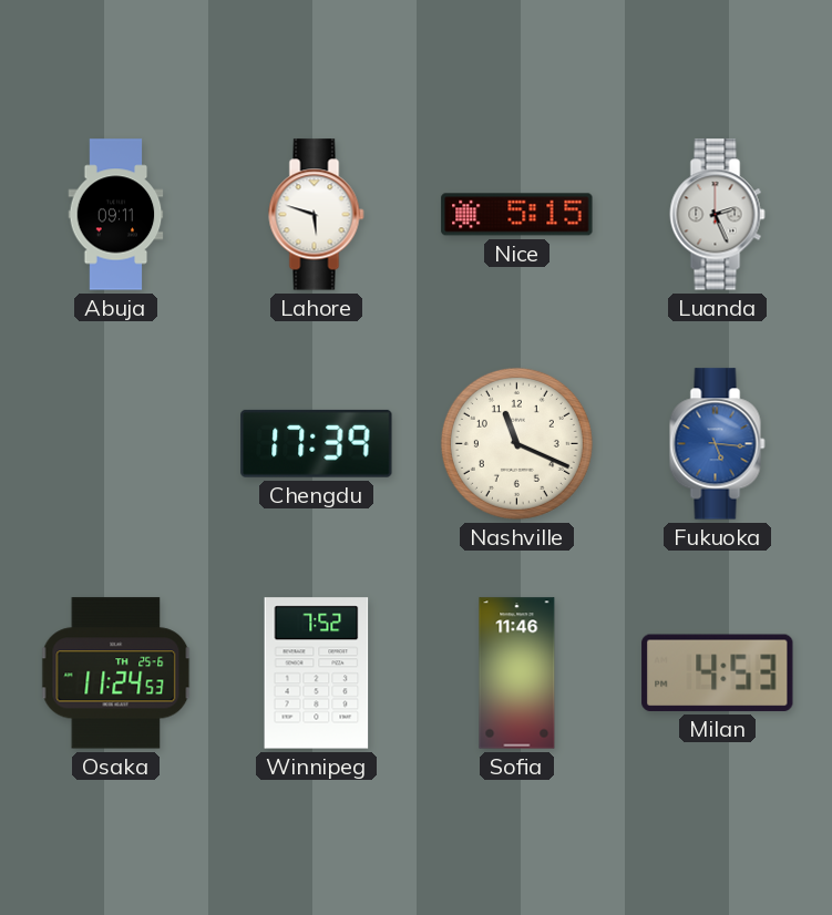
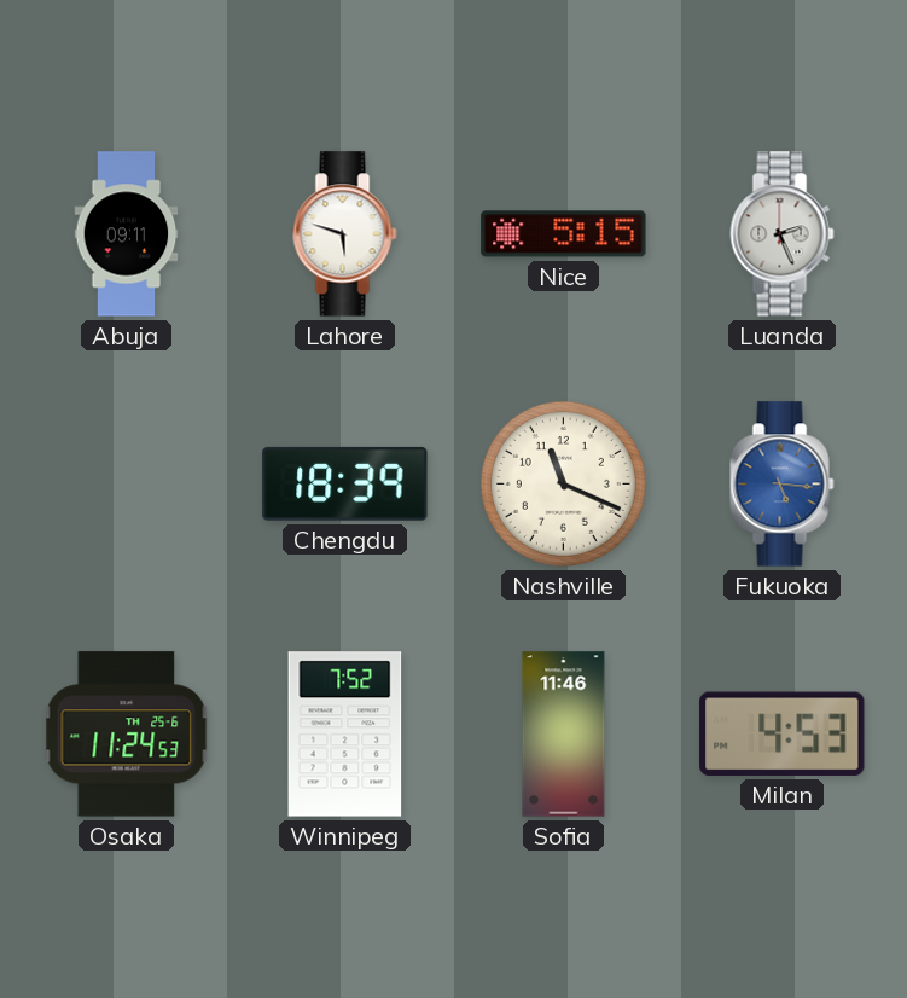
Chengdu: 17:39 -> 18:39 (345, 483)
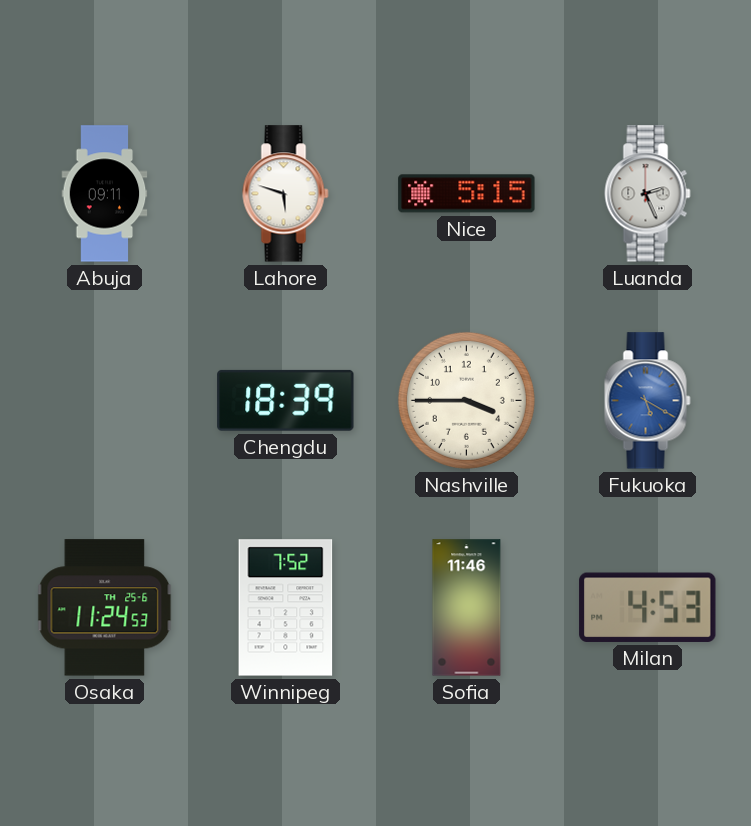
Nashville: 11:19 -> 3:45 (466, 400)
Fukuoka: 5:16 -> 5:20 (648, 401)
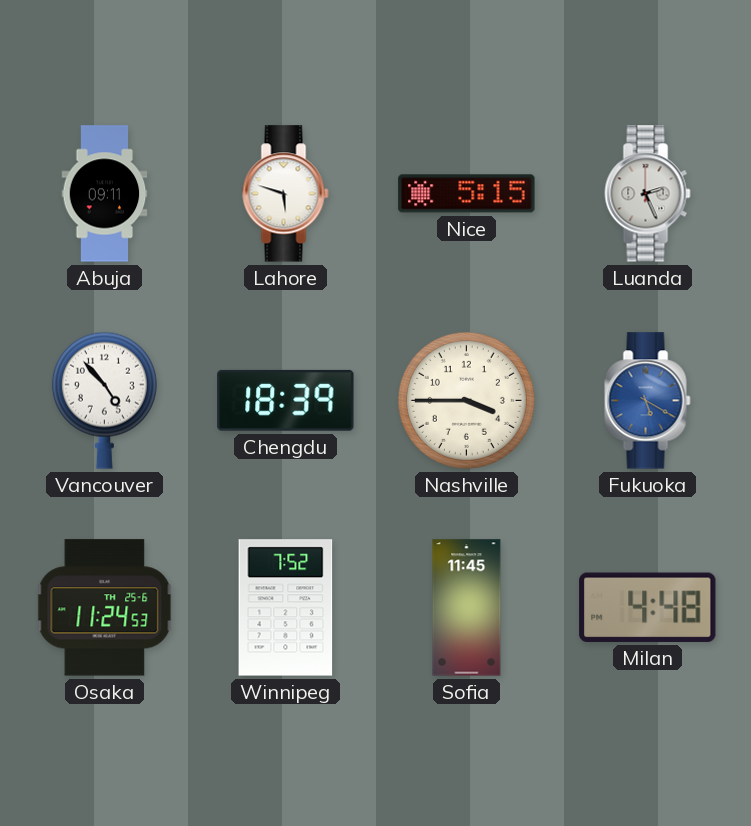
Vancouver: none -> 4:53 (104, 400)
Sofia: 11:46 -> 11:45 (467, 608)
Milan: 4:53 -> 4:48 (648, 607)
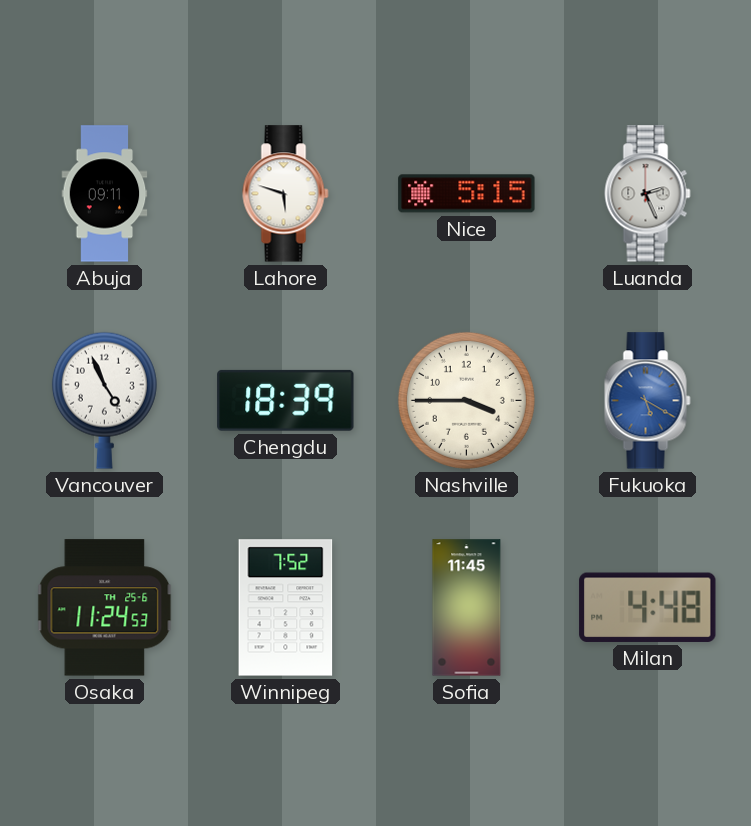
Vancouver: 4:53 -> 4:56 (104, 400)
